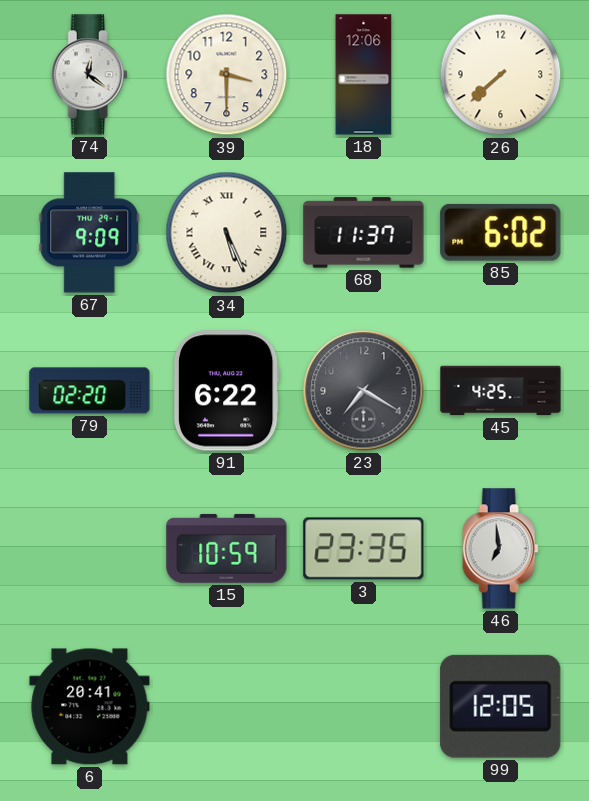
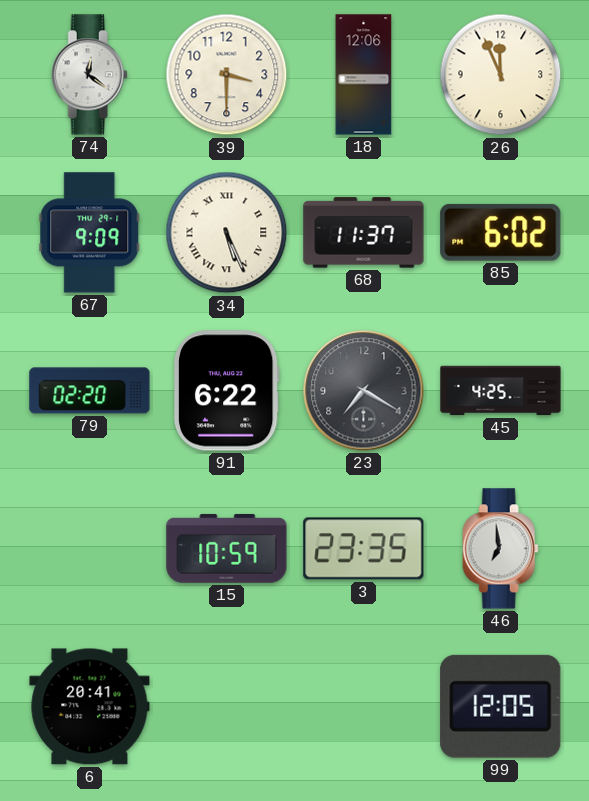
26: 7:38 -> 11:56 (501, 75)
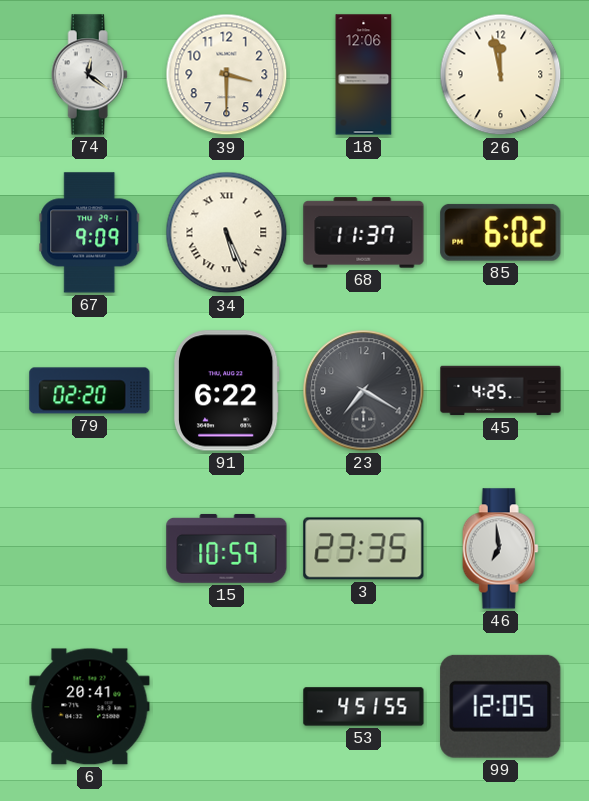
26: 11:56 -> 11:58 (501, 75)
53: none -> 4:51 (364, 707)
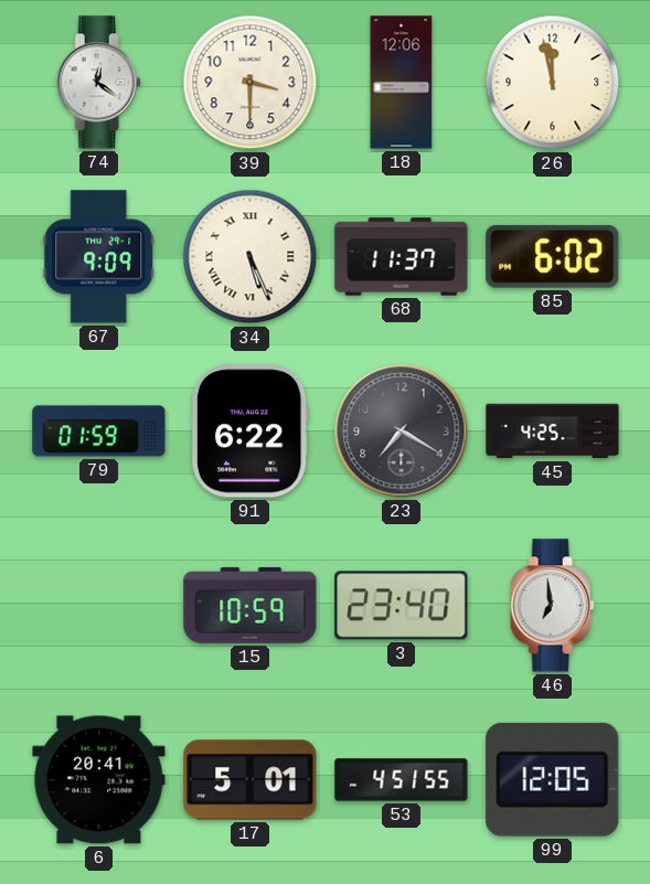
79: 02:20 -> 01:59 (99, 432)
3: 23:35 -> 23:40 (402, 606)
17: none -> 5:01 (251, 780)
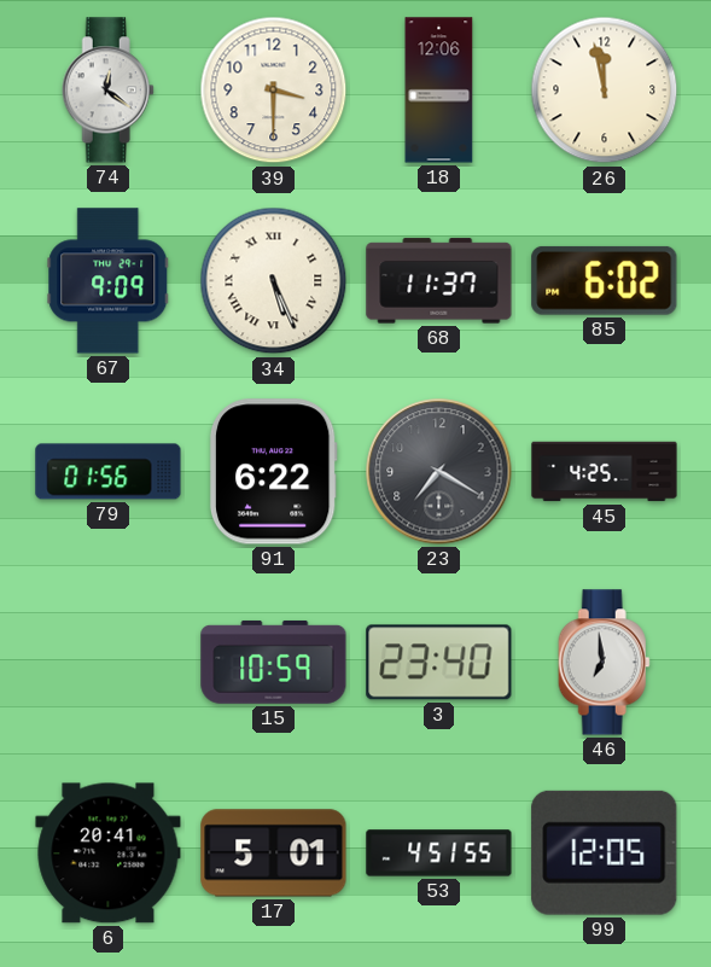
79: 01:59 -> 01:56 (109, 472)
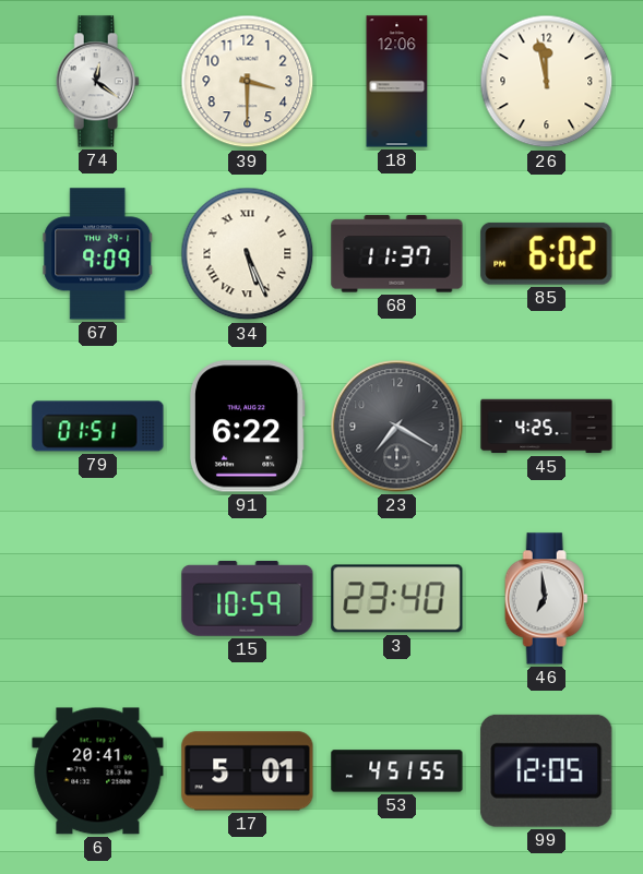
79: 01:56 -> 01:51 (98, 427)
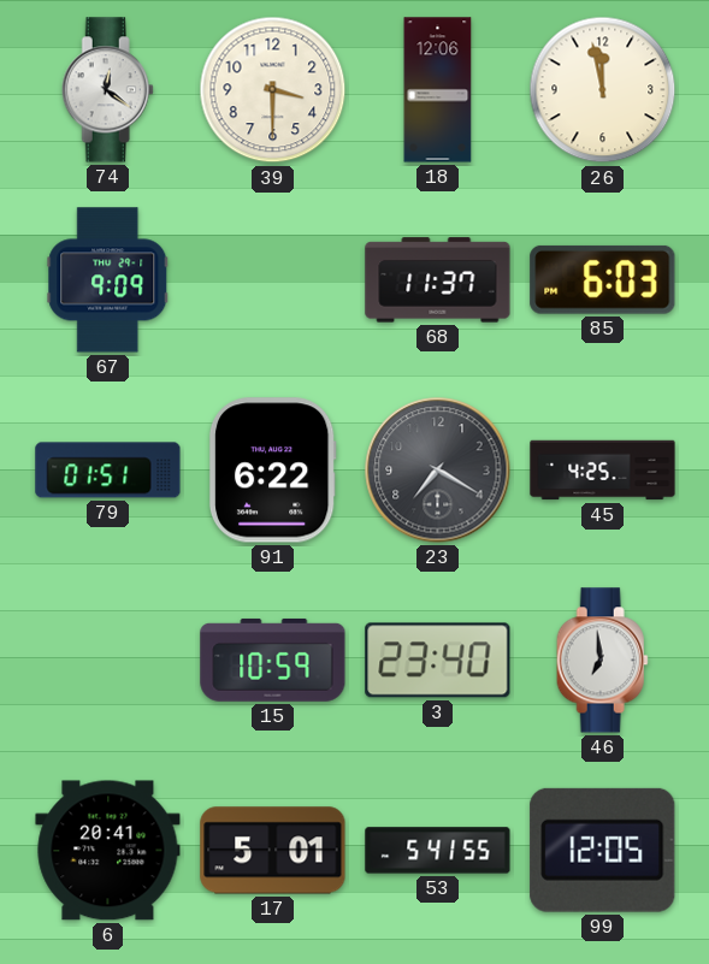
34: 5:26 -> none (248, 254)
85: 6:02 -> 6:03 (603, 279)
53: 4:51 -> 5:41 (438, 851)
